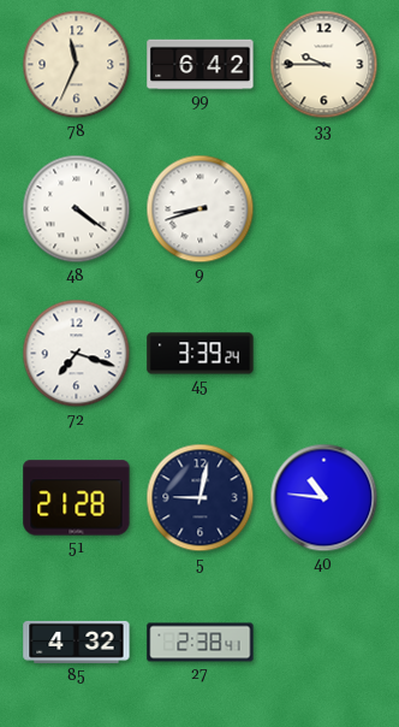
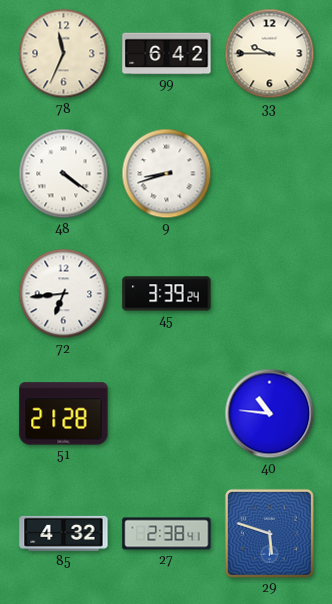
72: 7:18 -> 6:44 (64, 294)
5: 9:02 -> none (201, 498)
29: none -> 5:48 (269, 533)
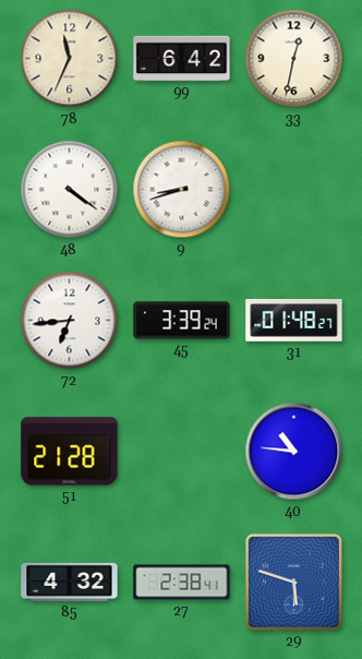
33: 9:45 -> 12:32 (294, 59)
31: none -> 01:48 (294, 321)
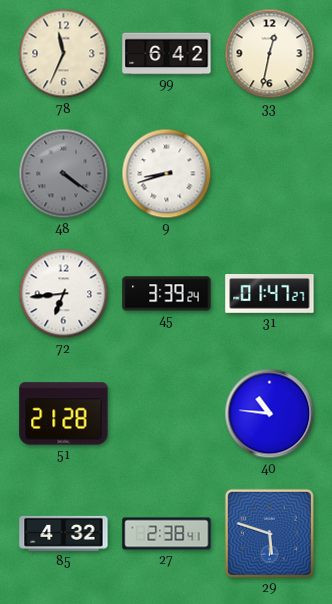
48 dial: white -> grey (64, 174)
31: 01:48 -> 01:47 (270, 294)
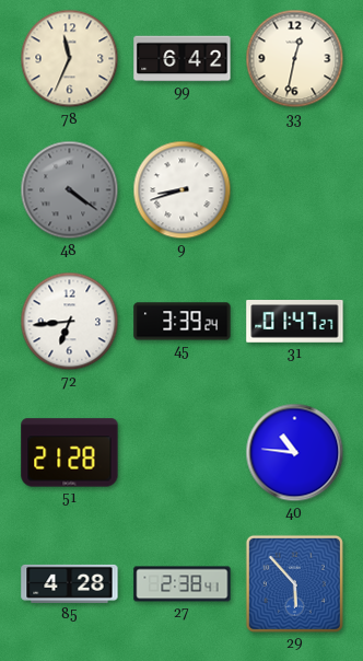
85: 4:32 -> 4:28 (70, 583)
29: 5:48 -> 5:53 (294, 583)
